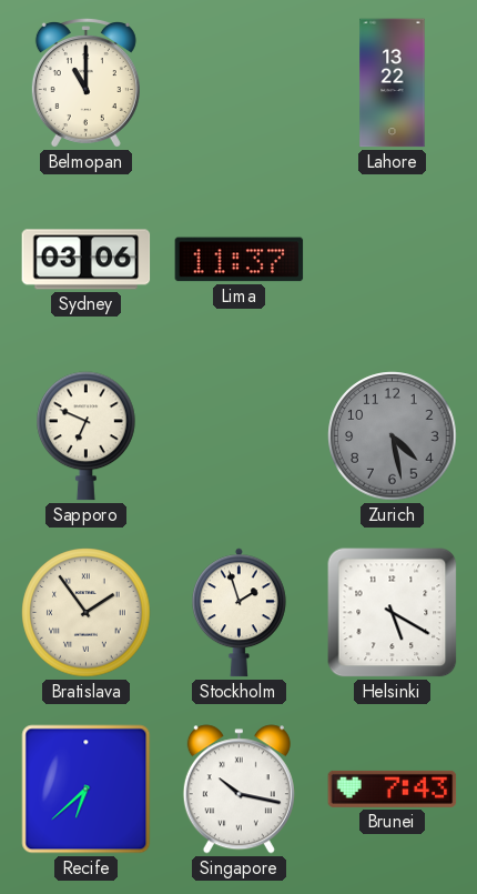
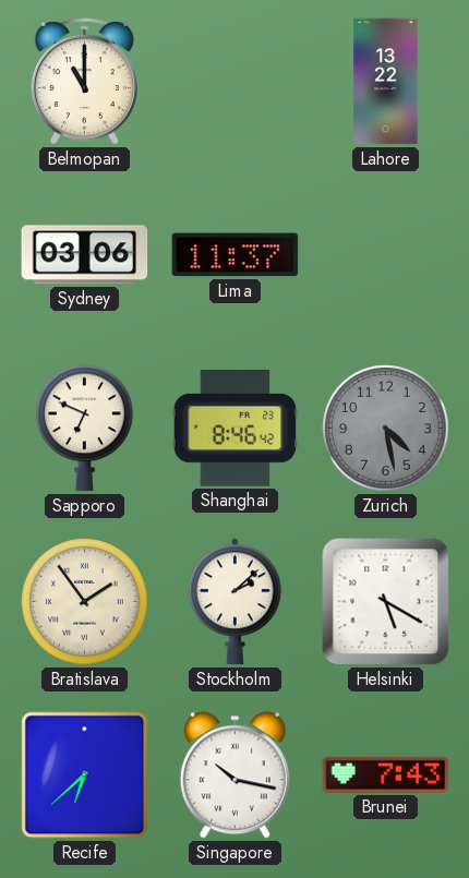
Shanghai: none -> 8:46 (236, 429)
Stockholm: 1:57 -> 2:08 (234, 602)
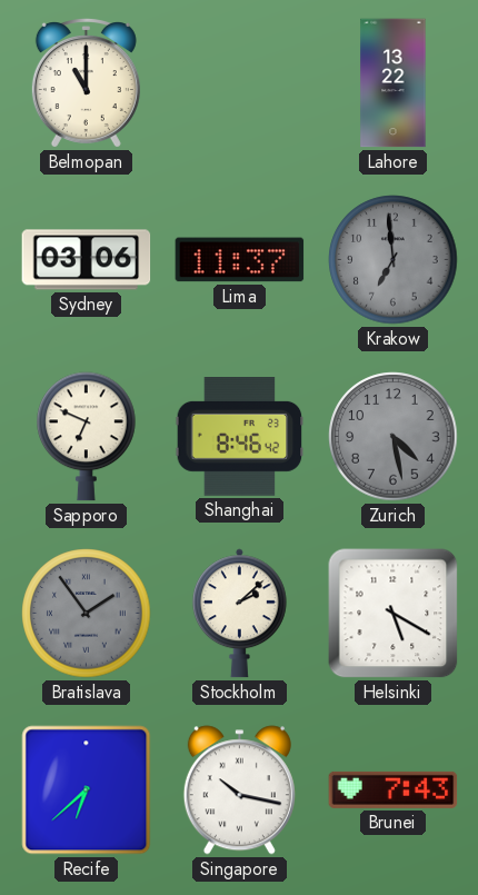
Krakow: none -> 6:59 (394, 260)
Bratislava dial: cream -> grey (87, 614)
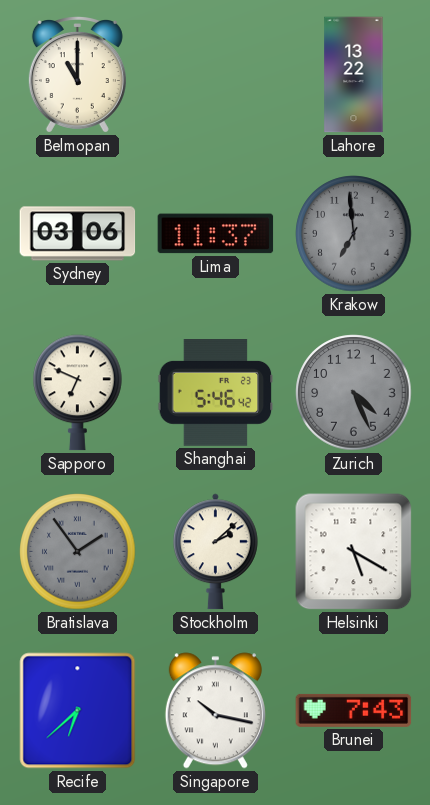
Shanghai: 8:46 -> 5:46 (216, 393)
Zurich: 4:28 -> 4:26 (354, 393)
